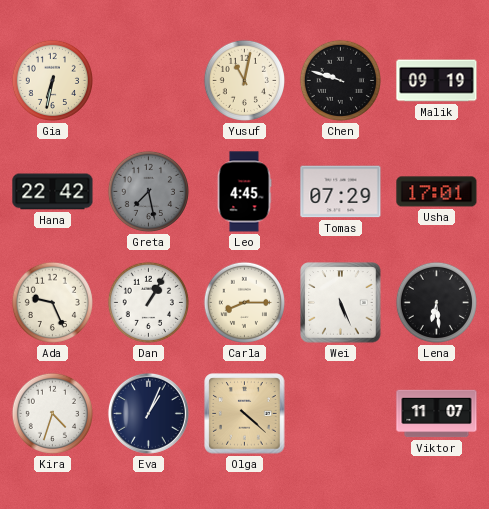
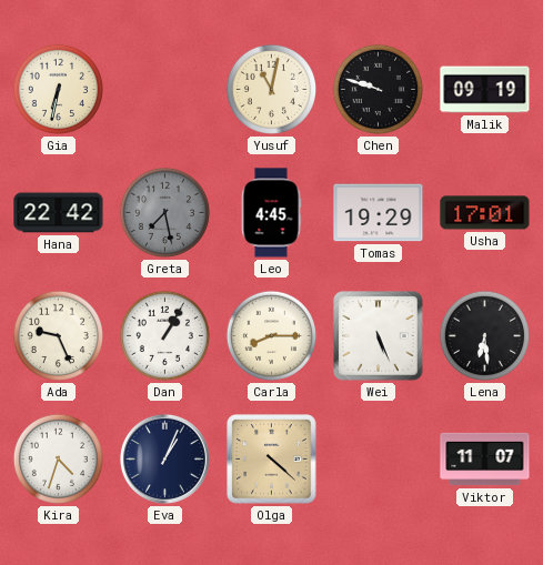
Tomas: 07:29 -> 19:29 (379, 213)
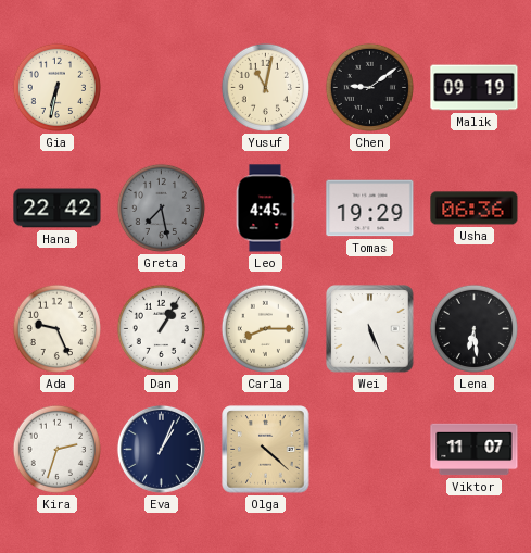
Chen: 9:48 -> 9:09 (369, 87)
Usha: 17:01 -> 06:36 (475, 209)
Kira: 4:33 -> 2:33 (56, 449)
